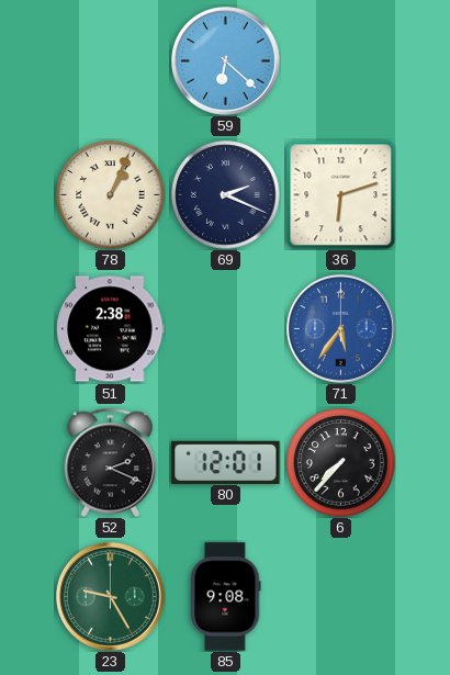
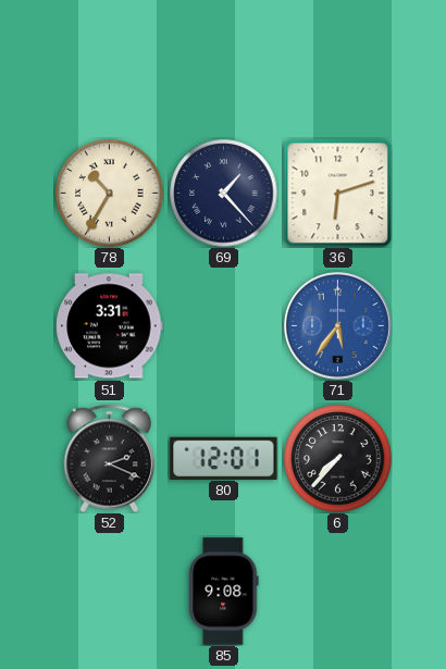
59: 6:22 -> none (226, 61)
78: 1:04 -> 10:35 (110, 194)
69: 2:19 -> 1:23 (224, 194)
51: 2:38 -> 3:31 (110, 326)
23: 9:25 -> none (111, 597)
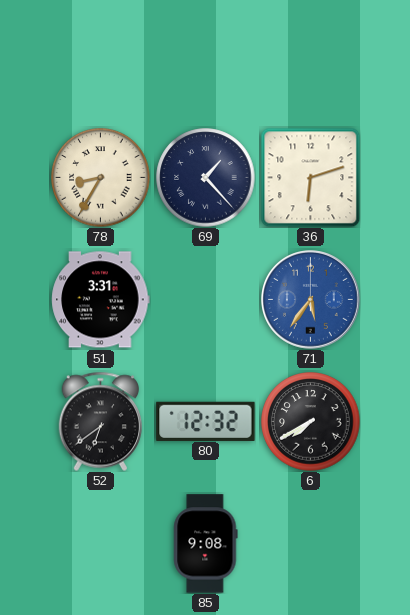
78: 10:35 -> 8:35 (101, 178)
52: 2:19 -> 6:39 (100, 421)
80: 12:01 -> 12:32 (206, 421)
6: 7:37 -> 7:40 (311, 422)
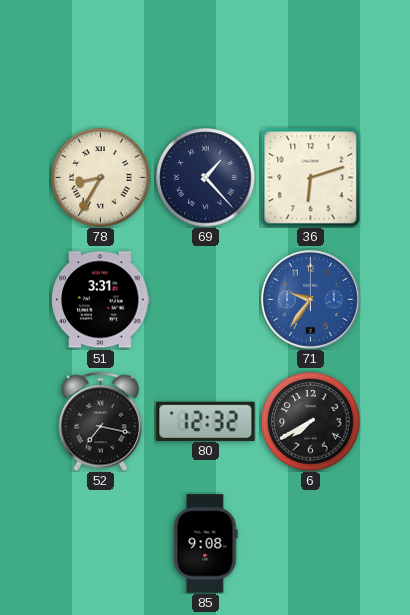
71: 5:36 -> 9:36 (311, 300)
52: 6:39 -> 7:17 (100, 421)
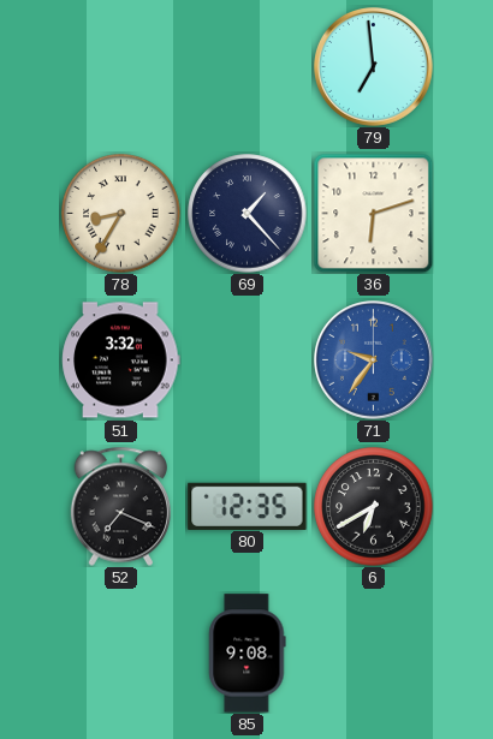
79: none -> 6:59 (374, 67)
51: 3:31 -> 3:32 (121, 360)
52: 7:17 -> 7:19 (120, 506)
80: 12:32 -> 12:35 (248, 506)
6: 7:40 -> 6:40 (374, 507)
